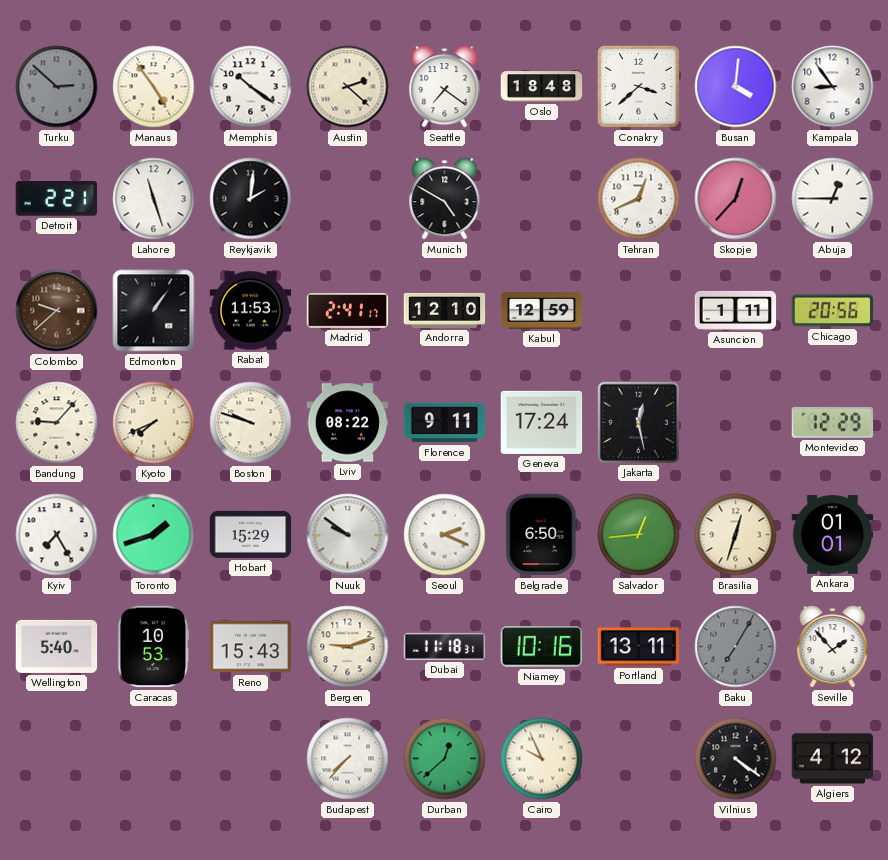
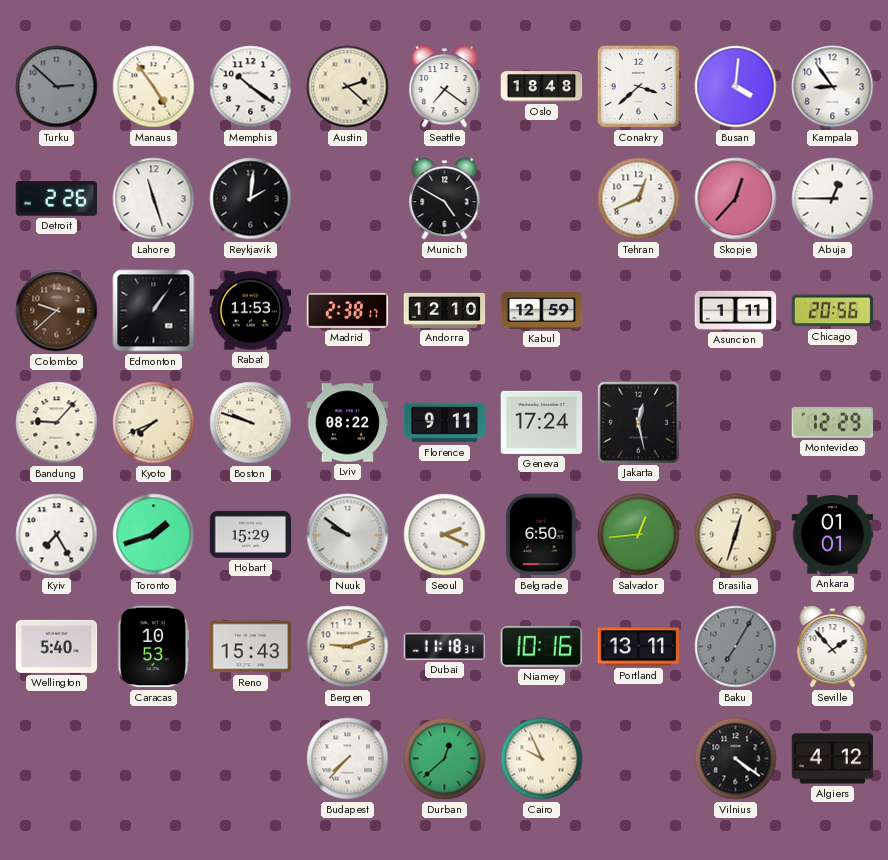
Detroit: 2:21 -> 2:26 (57, 199)
Madrid: 2:41 -> 2:38 (348, 311)
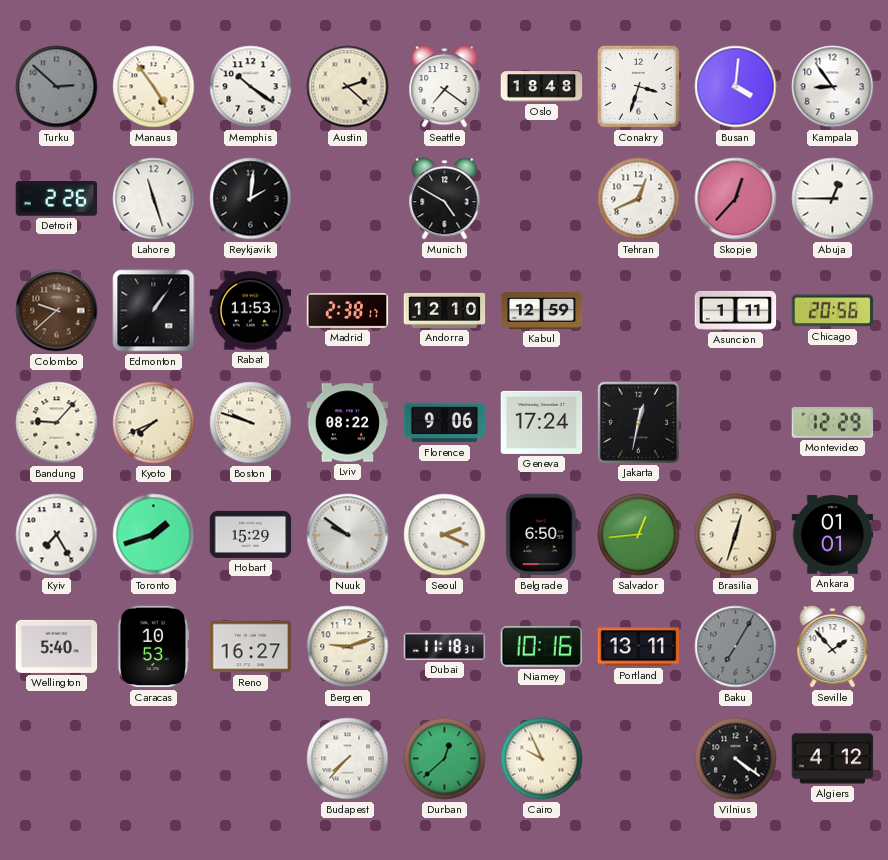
Conakry: 3:38 -> 3:33 (638, 86)
Florence: 9:11 -> 9:06 (445, 423)
Jakarta: 12:28 -> 12:32 (638, 422)
Reno: 15:43 -> 16:27 (251, 647)
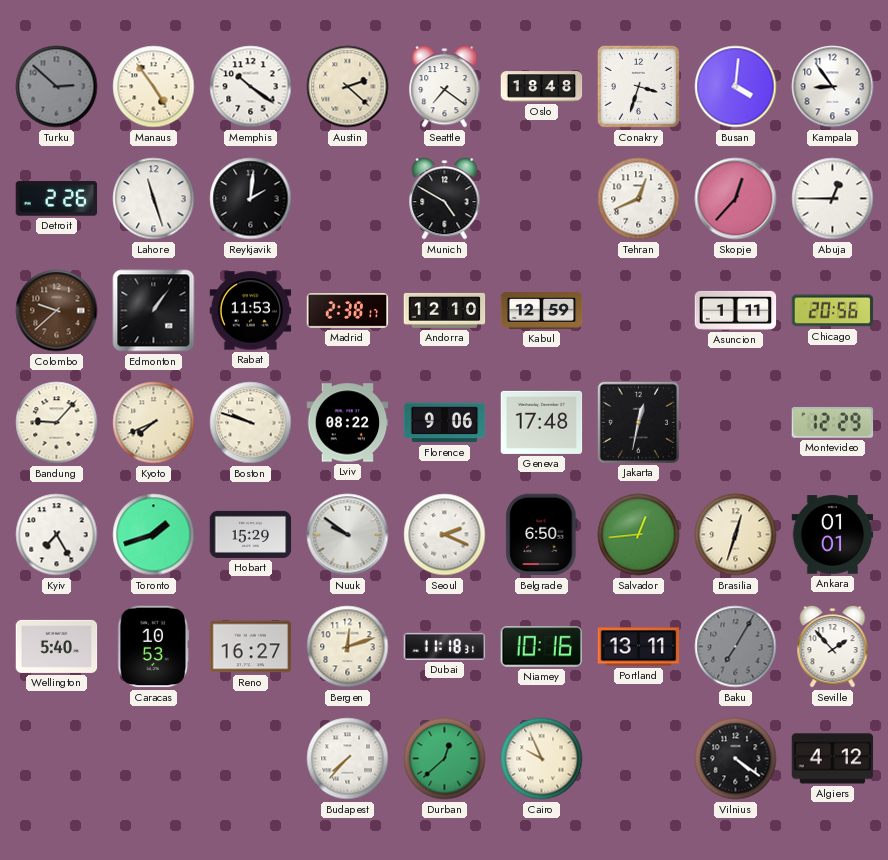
Geneva: 17:24 -> 17:48 (542, 422)
Bergen: 9:12 -> 12:12 (348, 647)
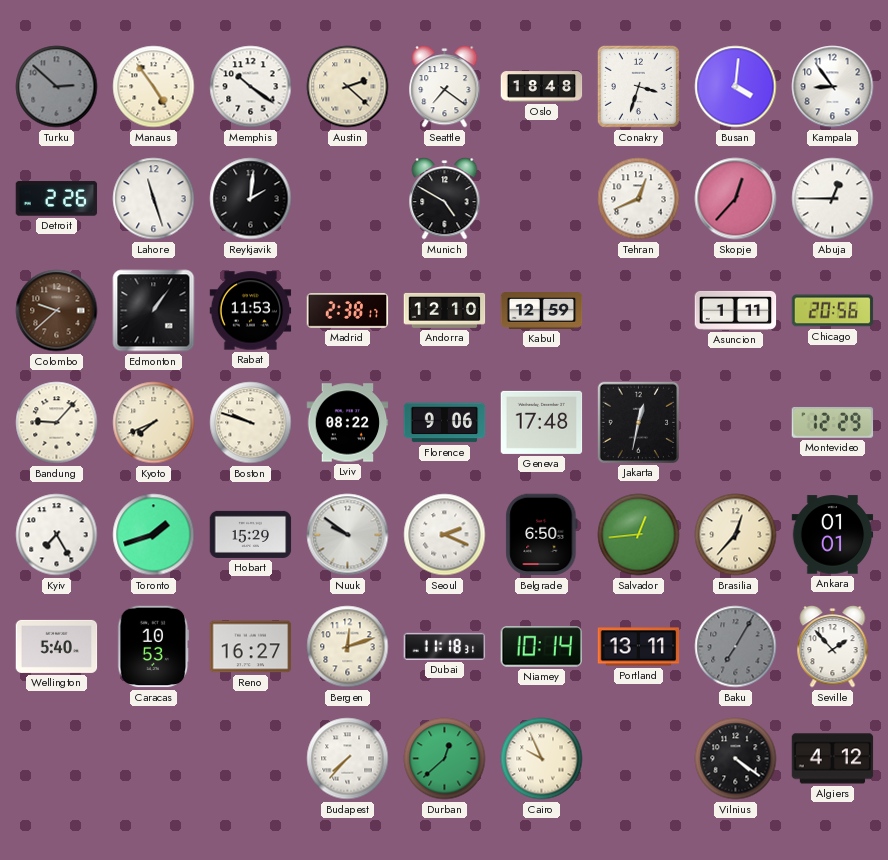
Brasilia: 12:33 -> 12:37 (736, 535)
Niamey: 10:16 -> 10:14 (541, 647)
